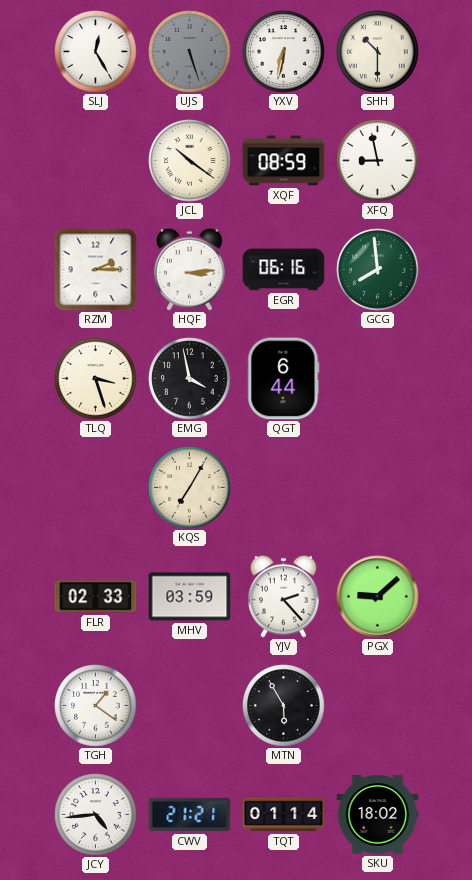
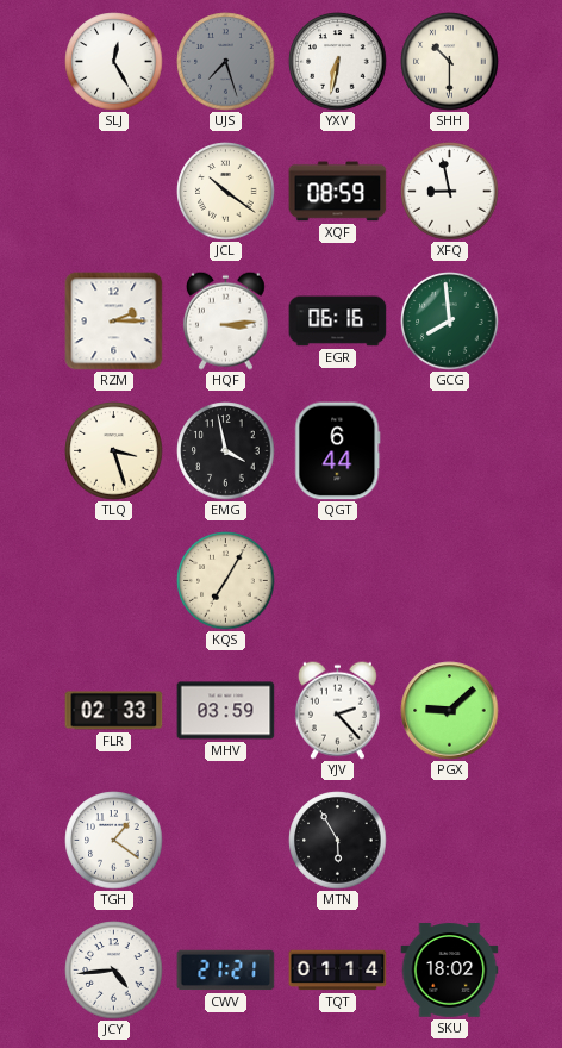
UJS: 5:27 -> 7:27 (226, 62)
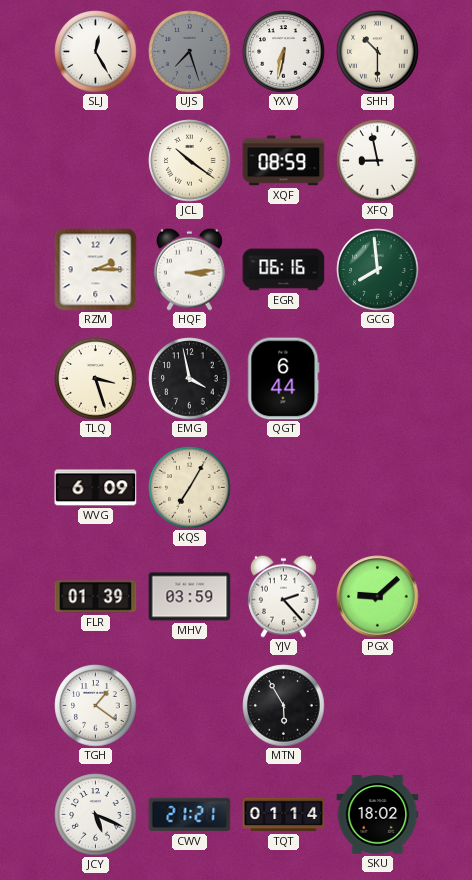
WVG: none -> 6:09 (96, 488)
FLR: 02:33 -> 01:39 (96, 597)
JCY: 4:44 -> 5:19 (96, 815)
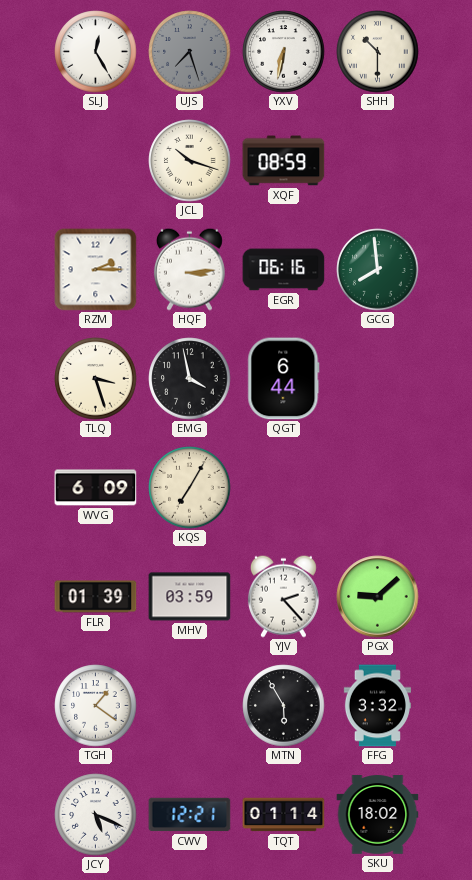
JCL: 10:21 -> 10:18 (190, 161)
XFQ: 8:58 -> none (378, 161)
FFG: none -> 3:32 (377, 706)
CWV: 21:21 -> 12:21 (190, 815)
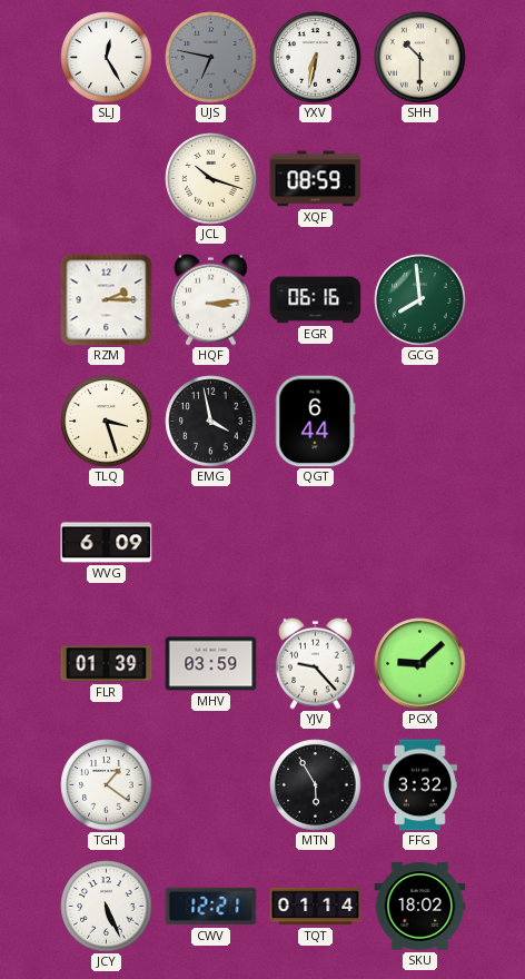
UJS: 7:27 -> 6:47 (211, 58)
KQS: 7:05 -> none (190, 488)
YJV: 2:23 -> 9:23 (315, 663)
JCY: 5:19 -> 5:26 (107, 907)
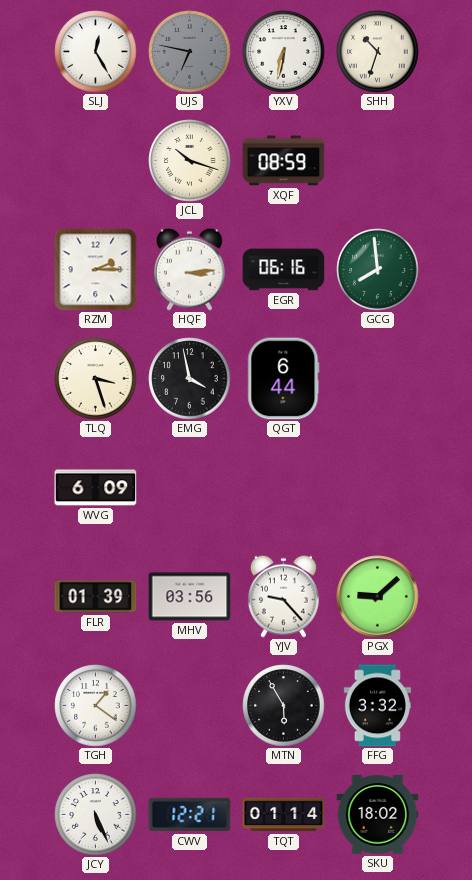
SHH: 10:30 -> 10:33 (378, 52)
MHV: 03:59 -> 03:56 (190, 597)
